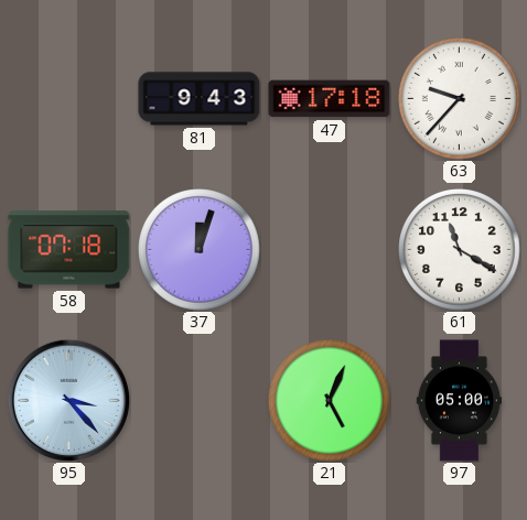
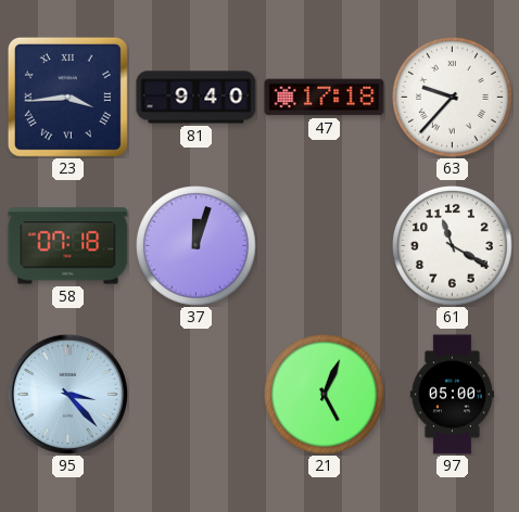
23: none -> 3:44 (67, 97)
81: 9:43 -> 9:40 (197, 98)
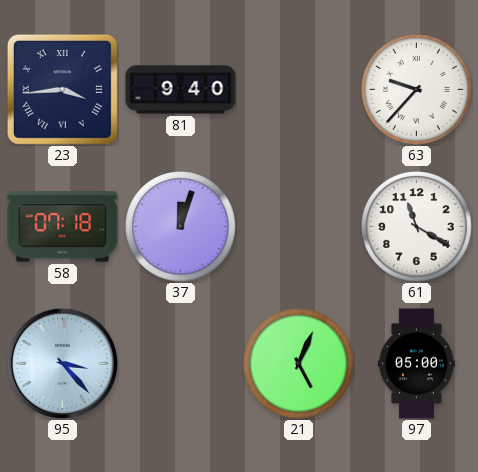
47: 17:18 -> none (325, 98)
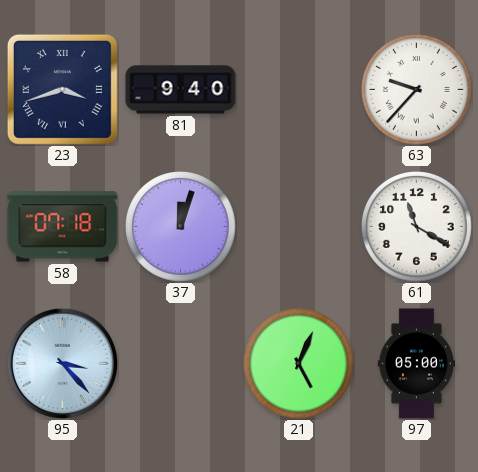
23: 3:44 -> 3:42 (62, 89)
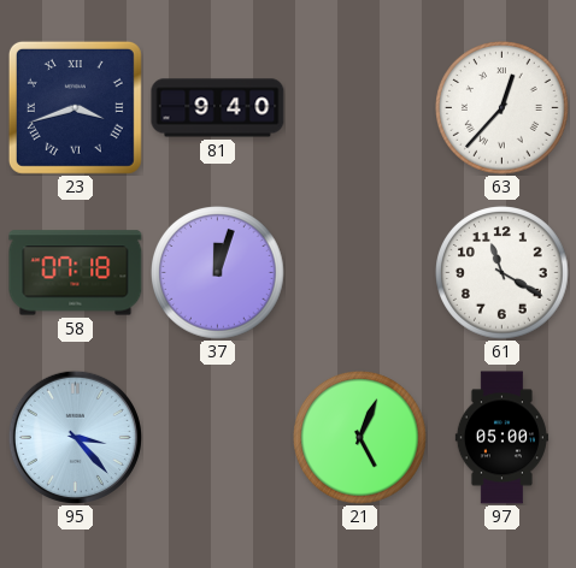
63: 9:37 -> 12:37 (502, 108)
